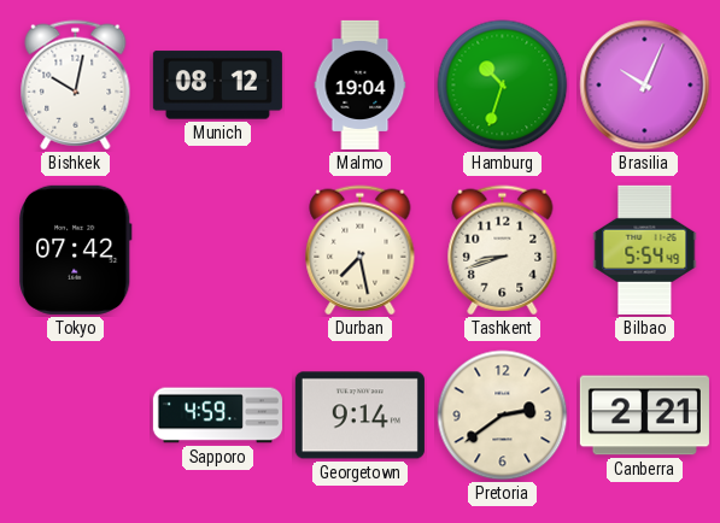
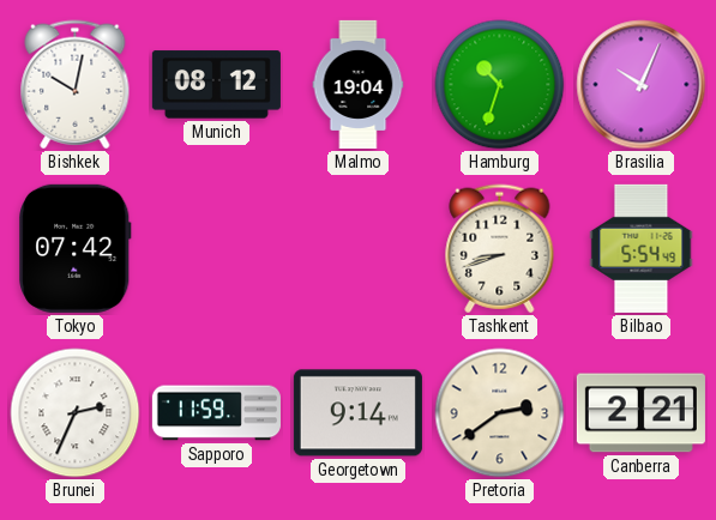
Durban: 7:28 -> none (361, 251)
Brunei: none -> 2:34 (76, 413)
Sapporo: 4:59 -> 11:59 (216, 413)
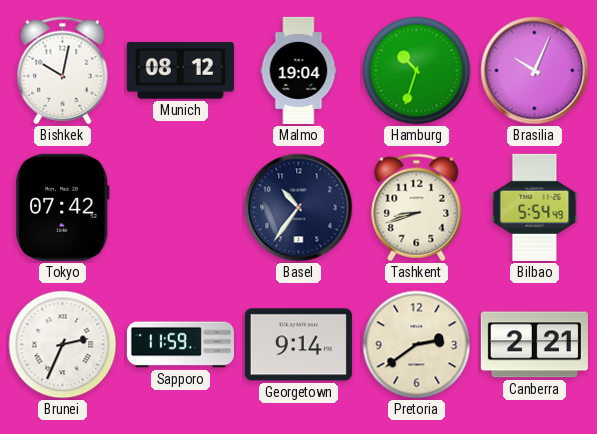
Basel: none -> 10:36 (299, 208)
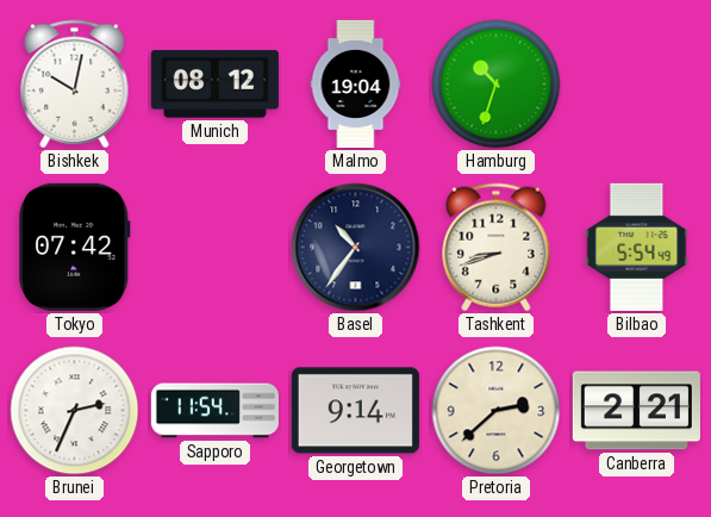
Brasilia: 10:04 -> none (535, 71)
Sapporo: 11:59 -> 11:54 (214, 411)
Pretoria: 2:39 -> 2:38 (497, 411)
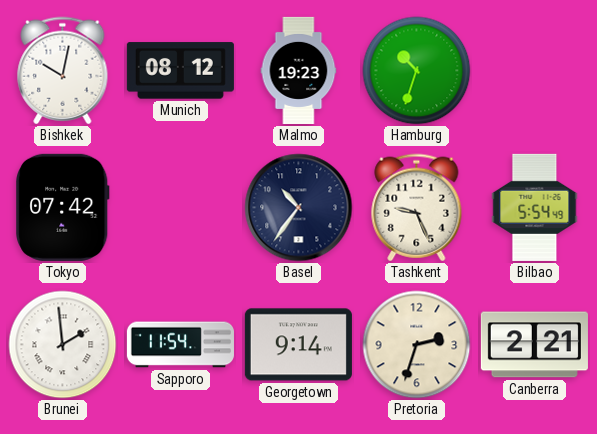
Malmo: 19:04 -> 19:23 (299, 70)
Tashkent: 8:42 -> 9:26 (417, 208)
Brunei: 2:34 -> 1:59 (63, 345)
Pretoria: 2:38 -> 2:33 (417, 345)
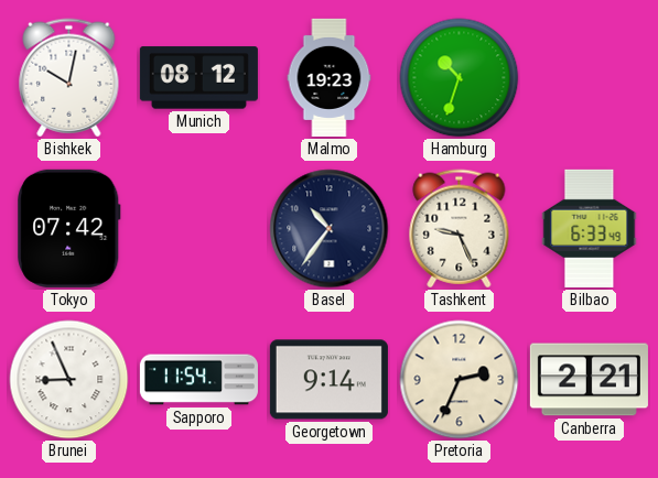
Bilbao: 5:54 -> 6:33 (590, 228)
Brunei: 1:59 -> 8:56 (69, 380)
Pretoria: 2:33 -> 2:34 (460, 380)
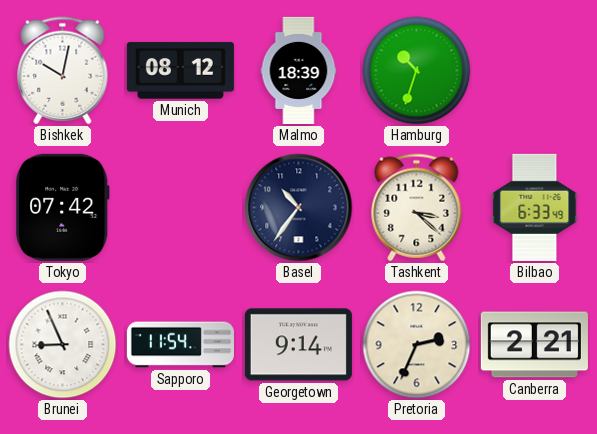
Malmo: 19:23 -> 18:39 (299, 70)
Tashkent: 9:26 -> 3:22 (417, 208)
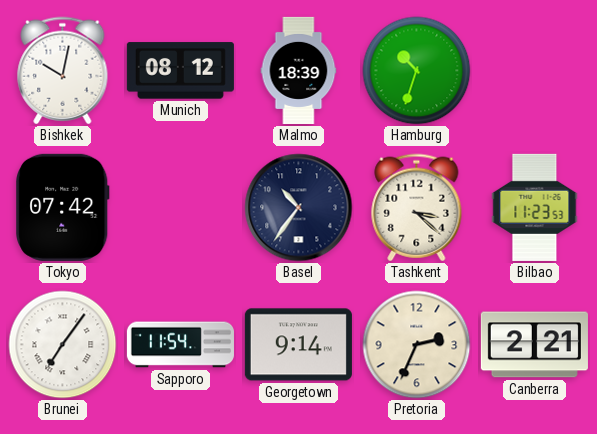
Bilbao: 6:33 -> 11:23 (535, 207)
Brunei: 8:56 -> 7:06 (63, 345)
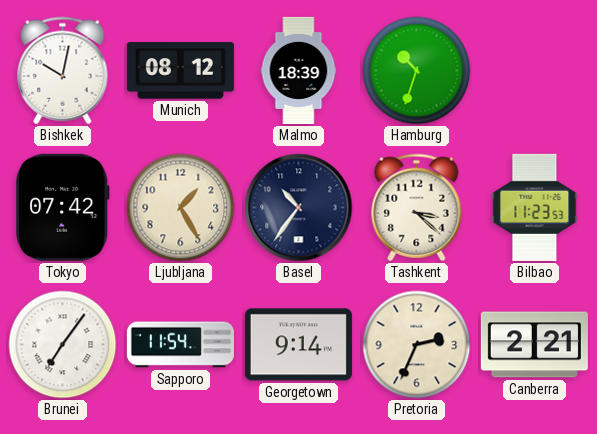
Ljubljana: none -> 1:25 (181, 208)
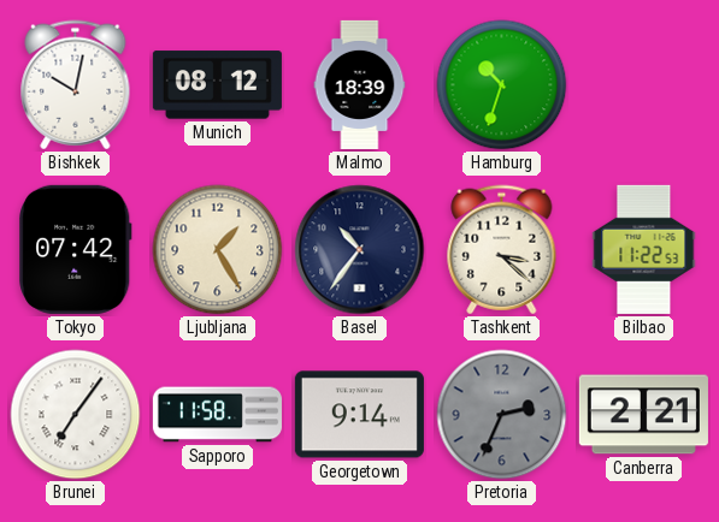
Bilbao: 11:23 -> 11:22 (644, 249)
Sapporo: 11:54 -> 11:58 (217, 415)
Pretoria dial: cream -> grey (502, 415)
